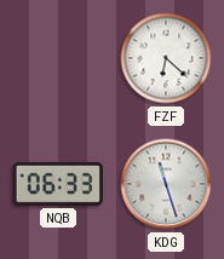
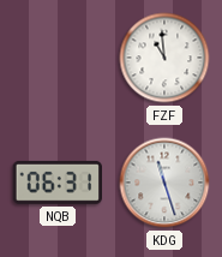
FZF: 6:22 -> 10:59 (164, 58)
NQB: 06:33 -> 06:31 (58, 183)
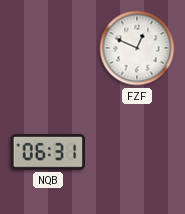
FZF: 10:59 -> 12:49 (137, 48)
KDG: 11:27 -> none (164, 183)
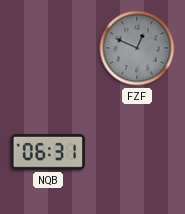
FZF dial: white -> grey (137, 48)
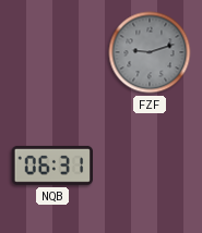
FZF: 12:49 -> 9:12 (150, 52)
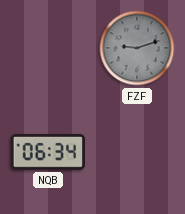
NQB: 06:31 -> 06:34 (48, 152)
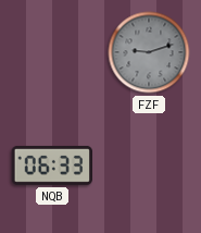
NQB: 06:34 -> 06:33 (52, 165)
